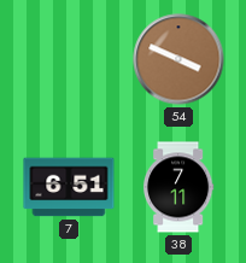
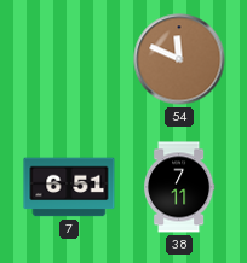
54: 3:49 -> 11:49 (179, 59)
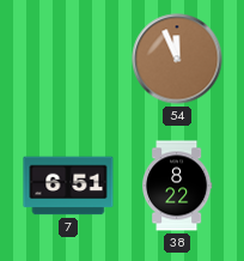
54: 11:49 -> 11:56 (177, 59)
38: 7:11 -> 8:22 (177, 186)
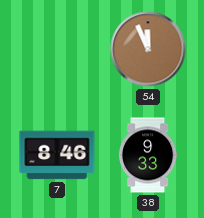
7: 6:51 -> 8:46 (57, 155)
38: 8:22 -> 9:33 (148, 155)
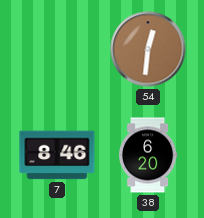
54: 11:56 -> 12:31 (148, 49)
38: 9:33 -> 6:20 (148, 155)
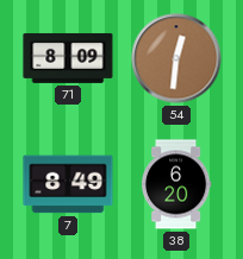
71: none -> 8:09 (68, 58)
7: 8:46 -> 8:49 (68, 184)
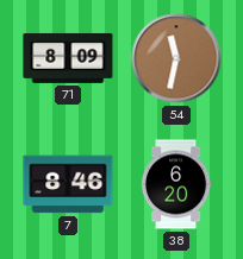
54: 12:31 -> 11:32 (176, 58)
7: 8:49 -> 8:46 (68, 184)
